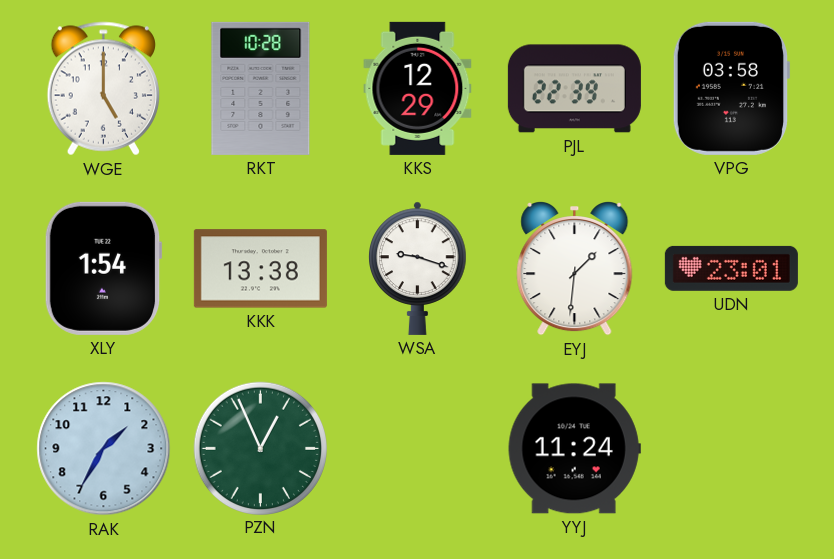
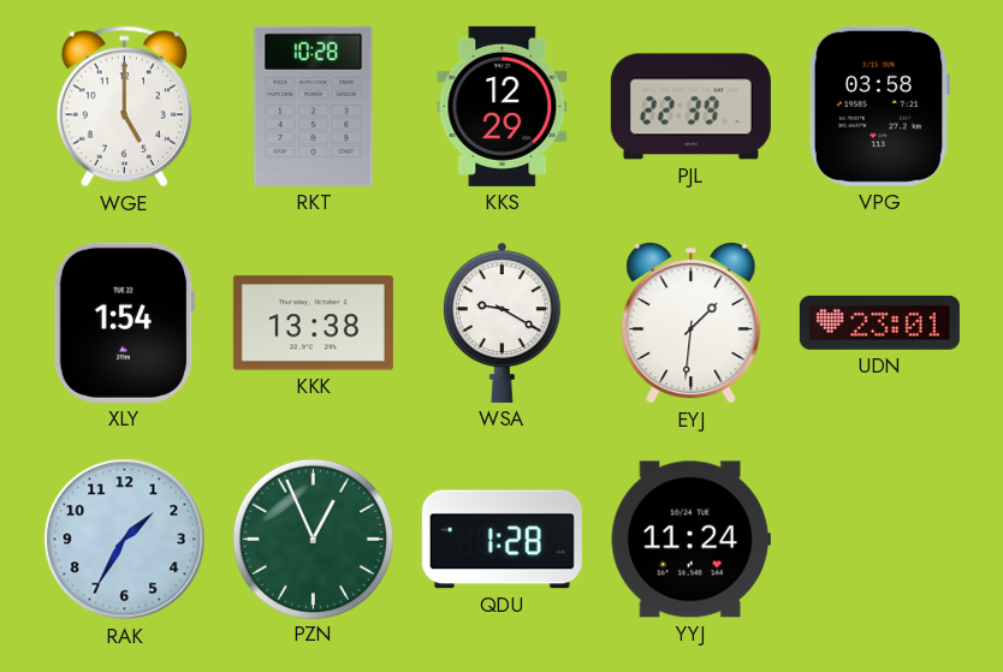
WSA: 9:18 -> 9:20 (503, 322)
QDU: none -> 1:28 (502, 540)
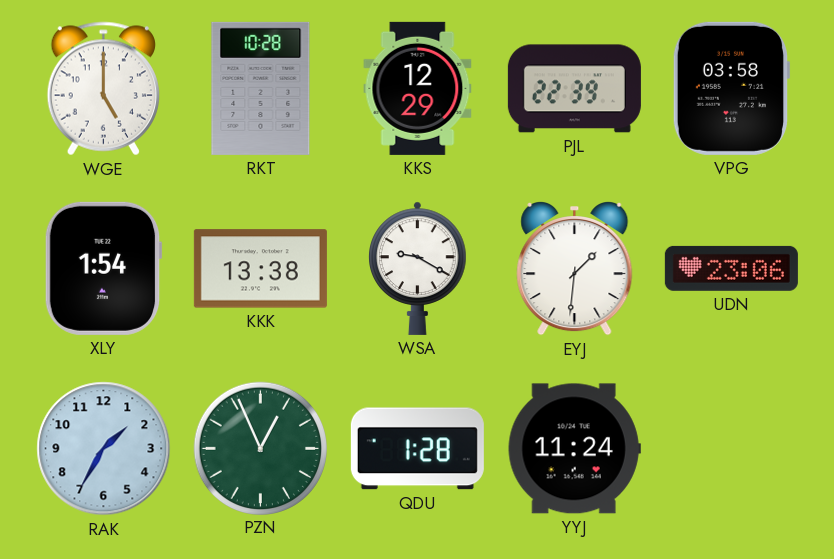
UDN: 23:01 -> 23:06 (731, 268)
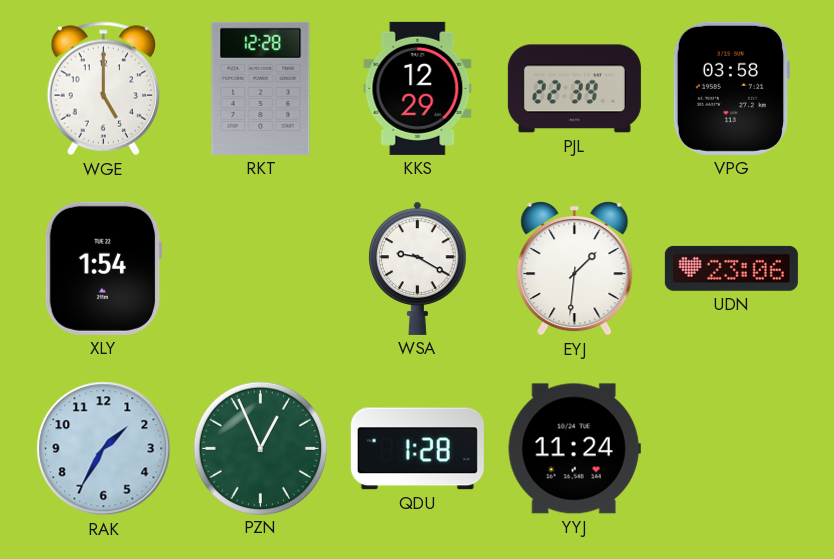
RKT: 10:28 -> 12:28 (261, 88)
KKK: 13:38 -> none (260, 269)
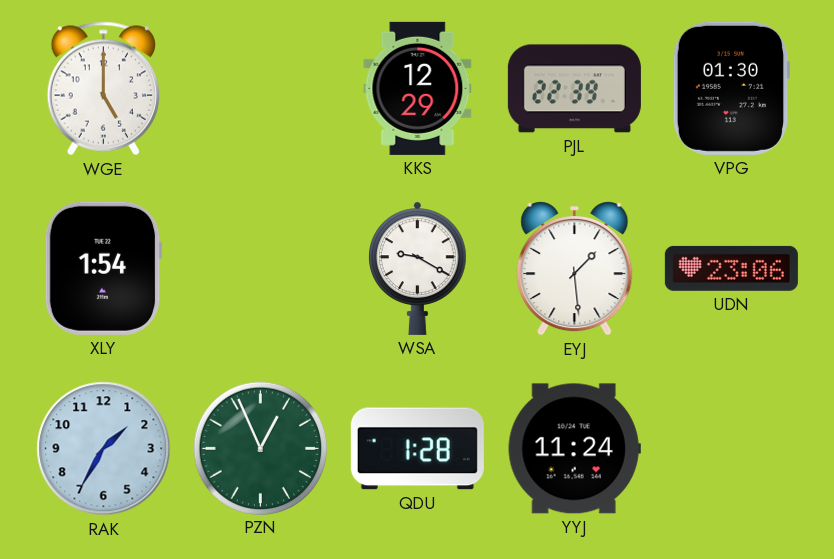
RKT: 12:28 -> none (261, 88)
VPG: 03:58 -> 01:30 (731, 88)
EYJ: 1:31 -> 1:29 (575, 268)
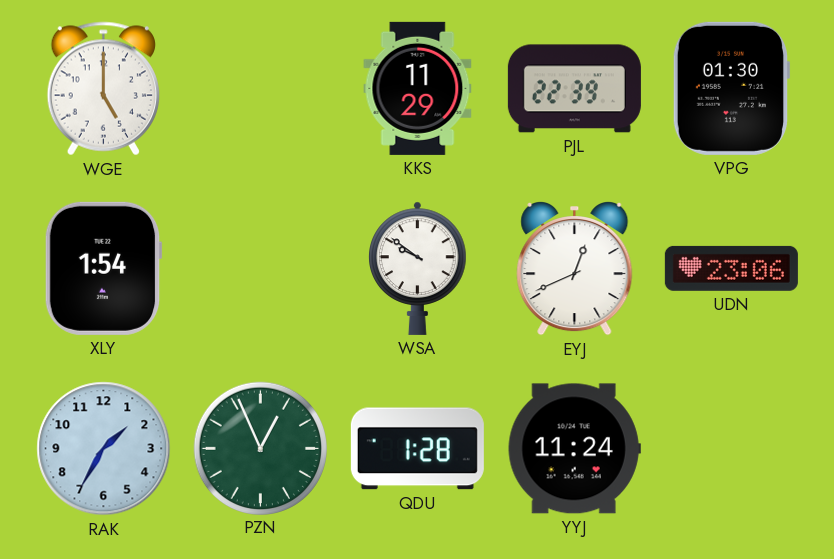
KKS: 12:29 -> 11:29 (418, 88)
WSA: 9:20 -> 9:51 (418, 268)
EYJ: 1:29 -> 12:41 (575, 268)
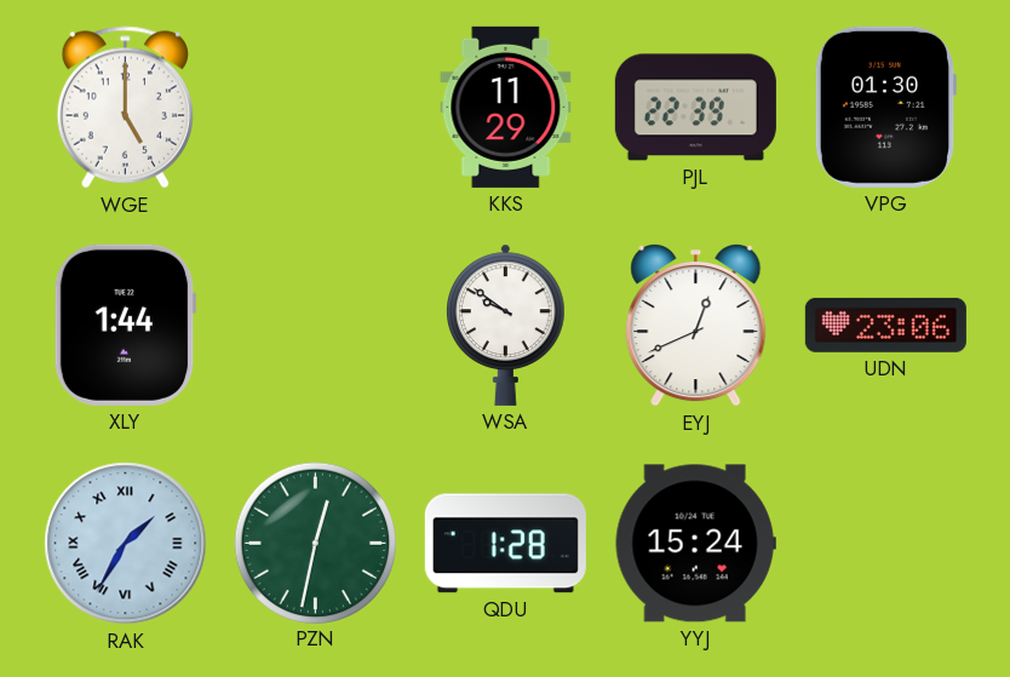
XLY: 1:54 -> 1:44 (125, 325)
RAK numerals: Arabic -> Roman (126, 544)
PZN: 12:56 -> 12:32 (315, 543)
YYJ: 11:24 -> 15:24 (695, 544)
